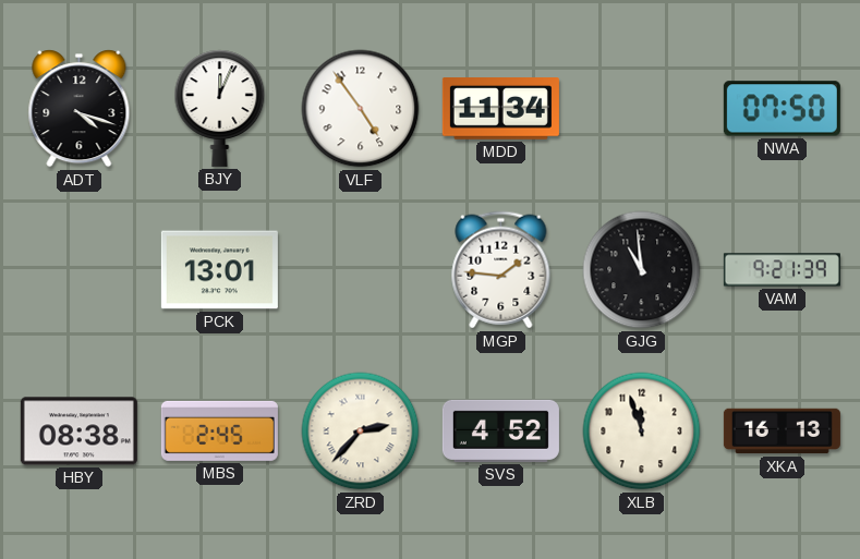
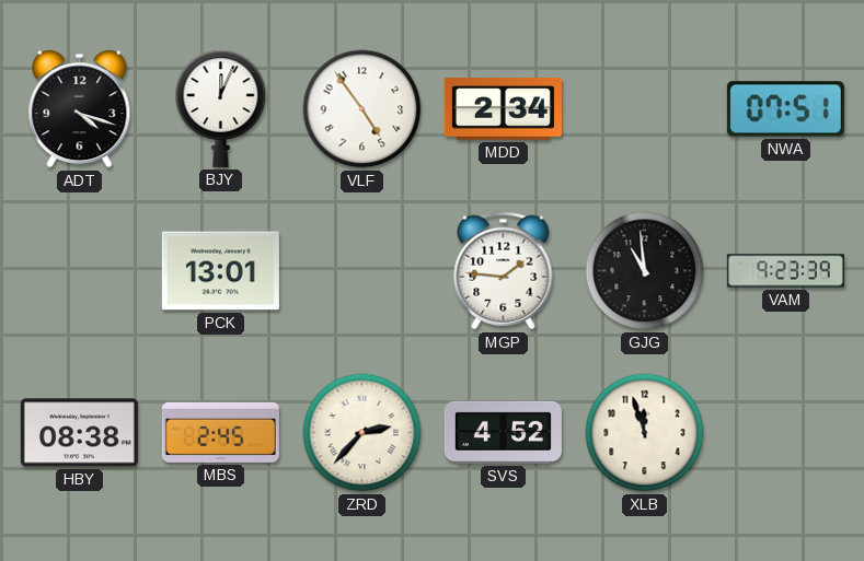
MDD: 11:34 -> 2:34 (503, 109)
NWA: 07:50 -> 07:51 (785, 109)
VAM: 9:21 -> 9:23 (785, 271)
XKA: 16:13 -> none (782, 432)
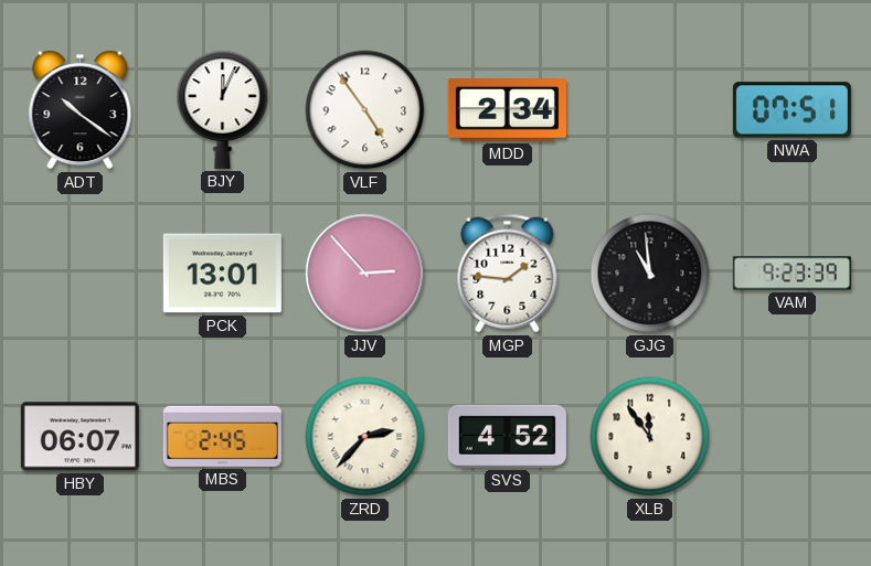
ADT: 4:18 -> 10:21 (81, 110)
JJV: none -> 2:53 (365, 274)
HBY: 08:38 -> 06:07 (79, 437)
XLB: 11:57 -> 11:54 (650, 437)
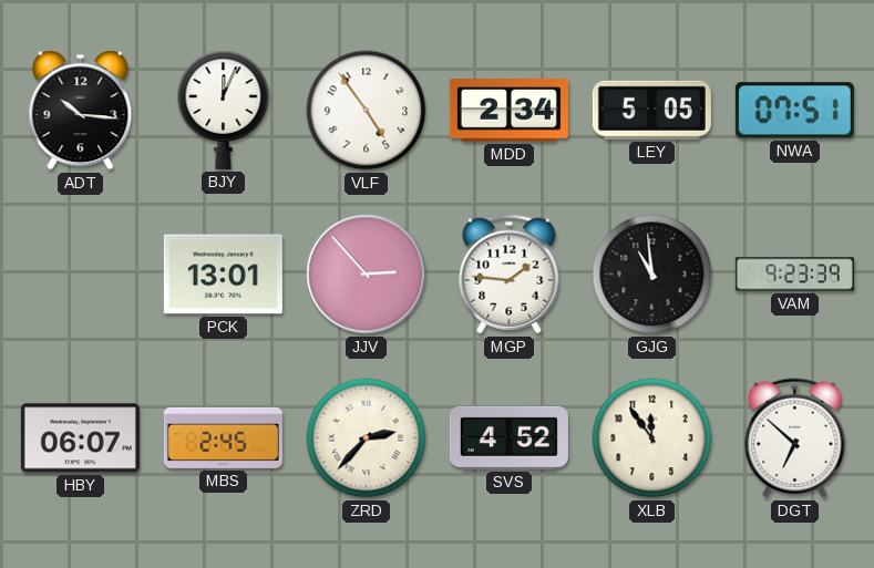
ADT: 10:21 -> 10:16 (81, 111)
LEY: none -> 5:05 (651, 110)
DGT: none -> 6:52 (795, 438)
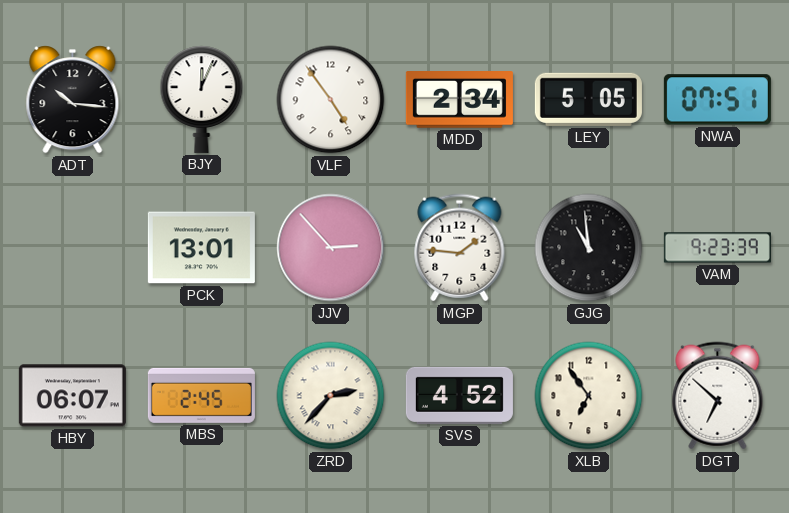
XLB: 11:54 -> 6:54 (589, 396)
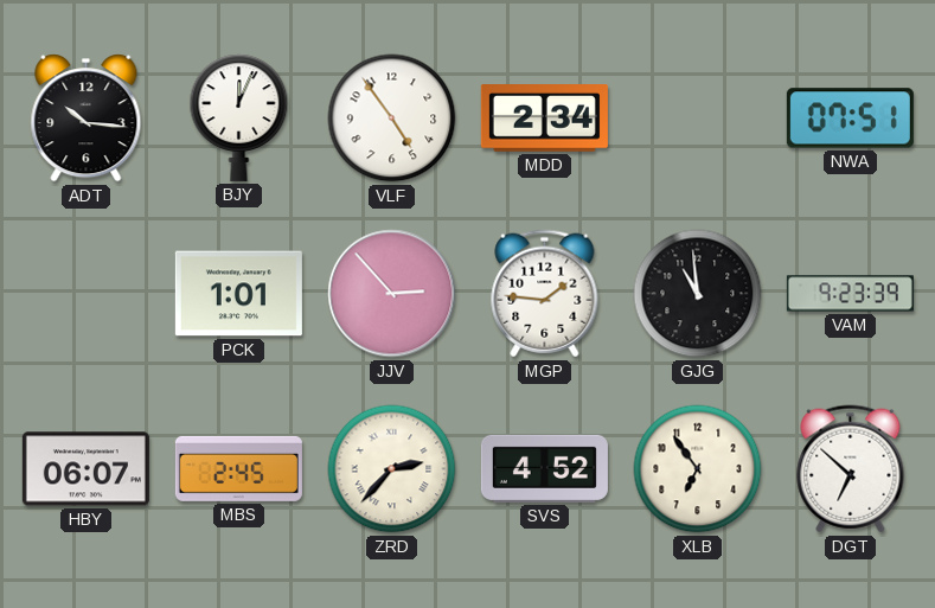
LEY: 5:05 -> none (588, 99)
PCK: 13:01 -> 1:01 (238, 294)
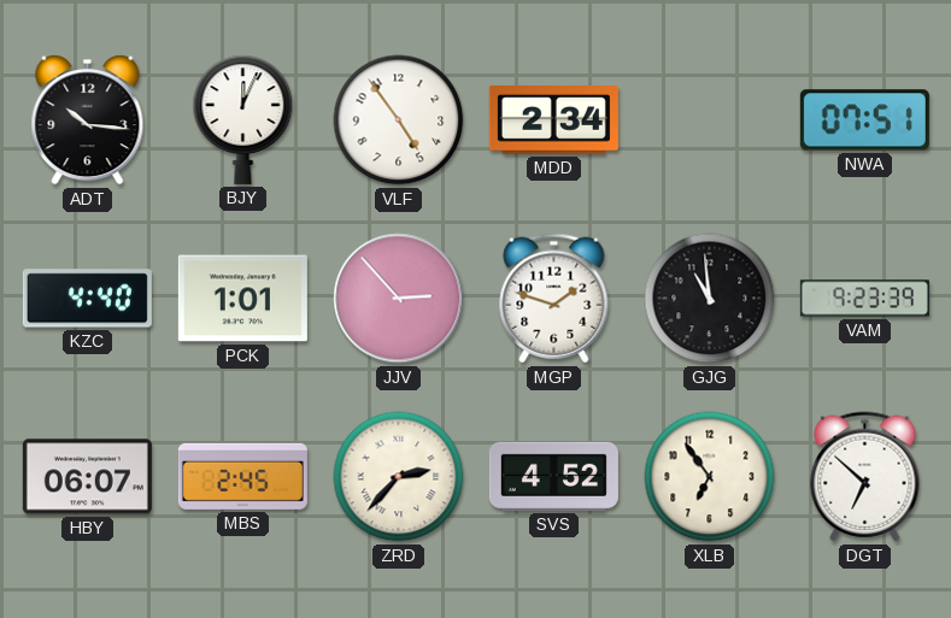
KZC: none -> 4:40 (87, 299)
MGP: 1:46 -> 1:48 (554, 299)
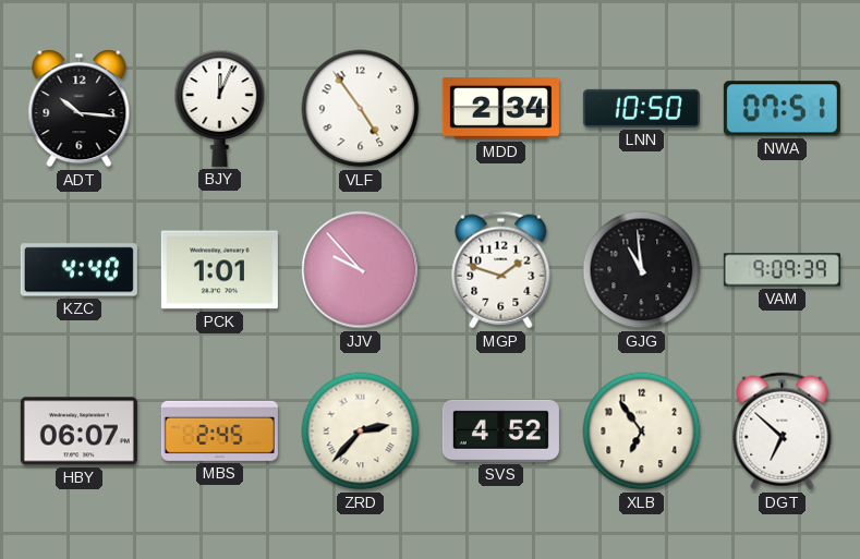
LNN: none -> 10:50 (641, 108)
JJV: 2:53 -> 9:53 (361, 270)
VAM: 9:23 -> 9:09 (782, 270)
